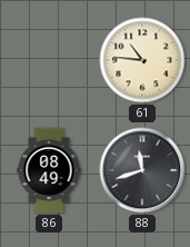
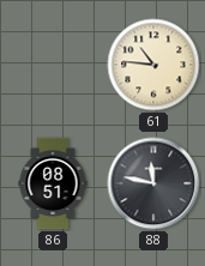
86: 08:49 -> 08:51 (53, 183)
88: 11:42 -> 11:47 (153, 183)
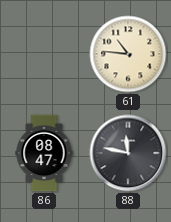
86: 08:51 -> 08:47 (44, 153)
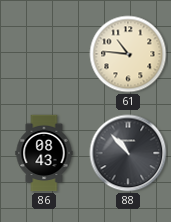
86: 08:47 -> 08:43 (44, 153)
88: 11:47 -> 10:53 (128, 153)
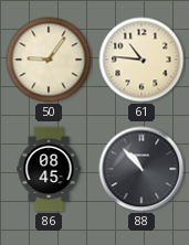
50: none -> 9:06 (49, 60)
86: 08:43 -> 08:45 (49, 169)
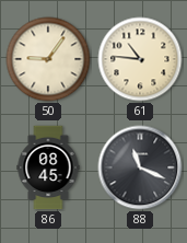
88: 10:53 -> 11:19 (140, 167)
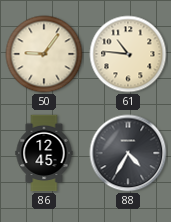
86: 08:45 -> 12:45 (44, 153)
88: 11:19 -> 4:35 (128, 153)
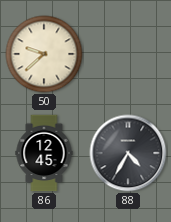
50: 9:06 -> 9:38 (44, 54)
61: 10:46 -> none (128, 54)
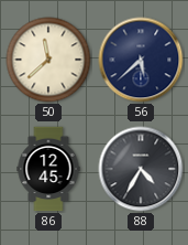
50: 9:38 -> 11:38 (48, 60)
56: none -> 5:38 (141, 60)
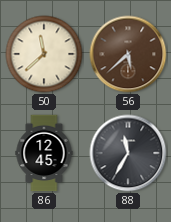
56 dial: navy -> brown (128, 54)
88: 4:35 -> 11:35 (128, 153)
